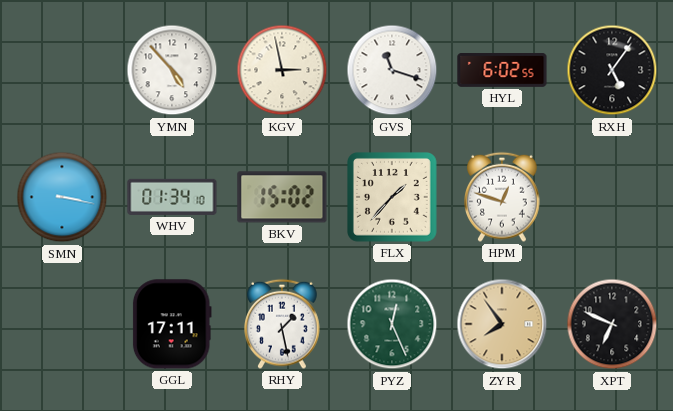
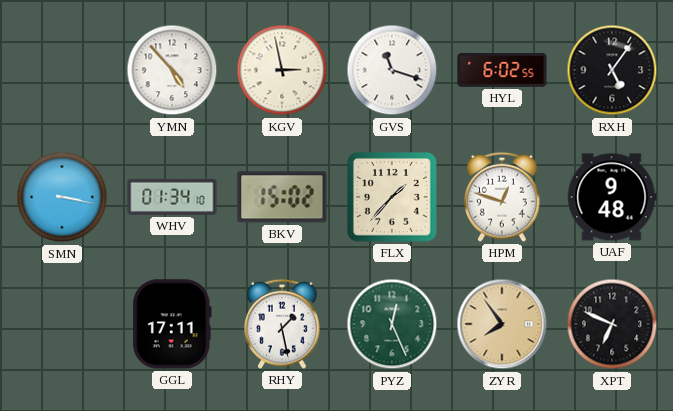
UAF: none -> 9:48 (612, 197)
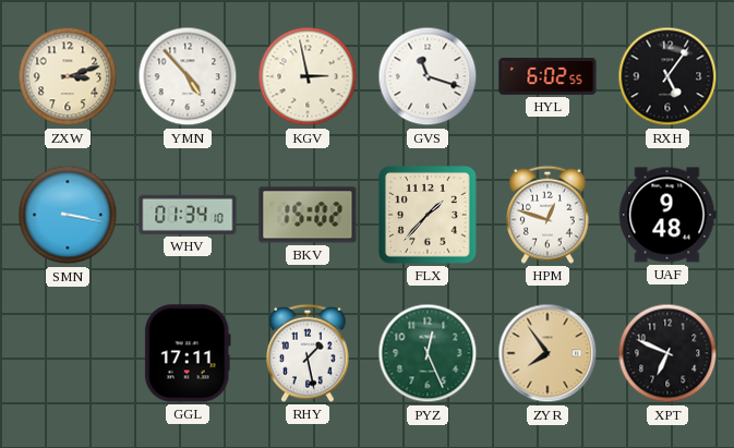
ZXW: none -> 3:12 (68, 76)
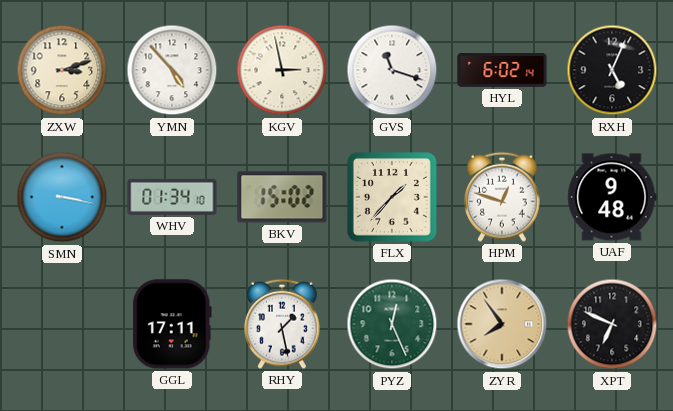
HYL: 6:02:55 -> 6:02:14 (502, 71)
RXH: 5:06 -> 5:04 (612, 70)
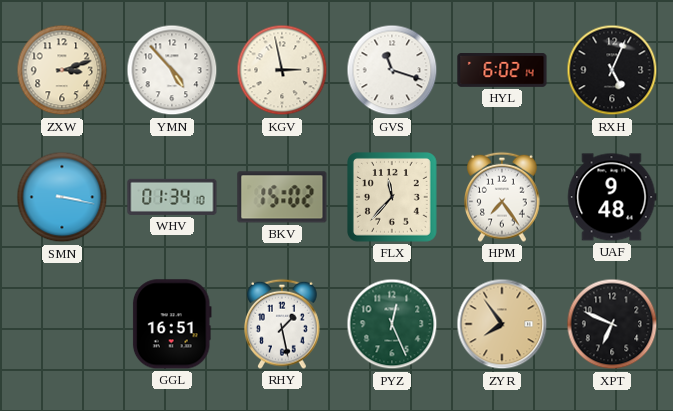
FLX: 1:37 -> 11:37 (393, 198)
HPM: 12:48 -> 7:24 (502, 197)
GGL: 17:11 -> 16:51 (172, 324)
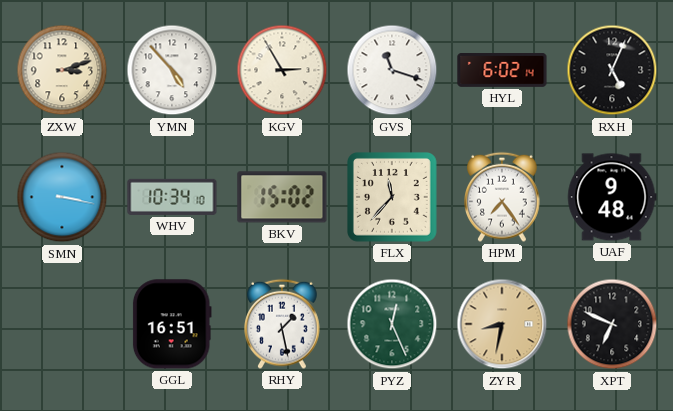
KGV: 2:58 -> 2:55 (282, 70)
WHV: 01:34 -> 10:34 (172, 197)
ZYR: 7:54 -> 8:32 (502, 324)
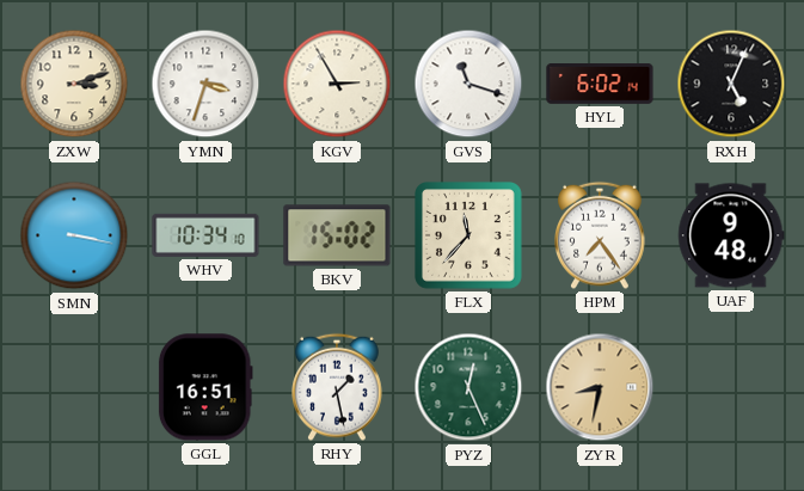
YMN: 4:53 -> 3:33 (205, 84)
XPT: 6:49 -> none (612, 324)
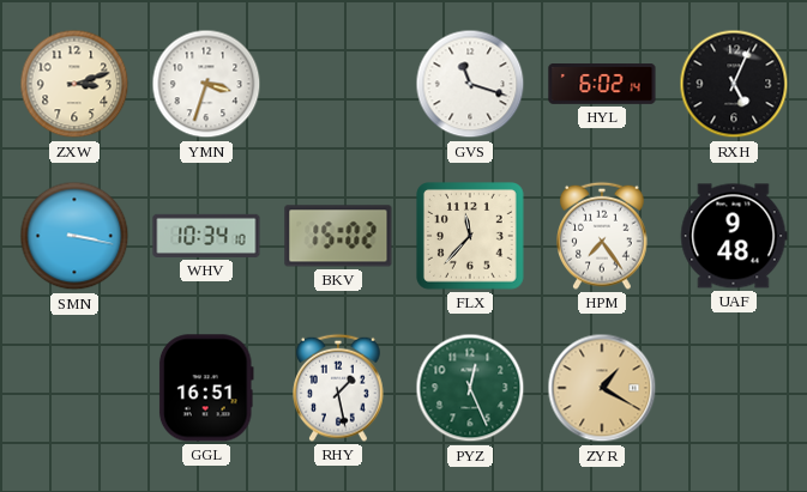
KGV: 2:55 -> none (337, 84)
ZYR: 8:32 -> 1:20 (602, 388)
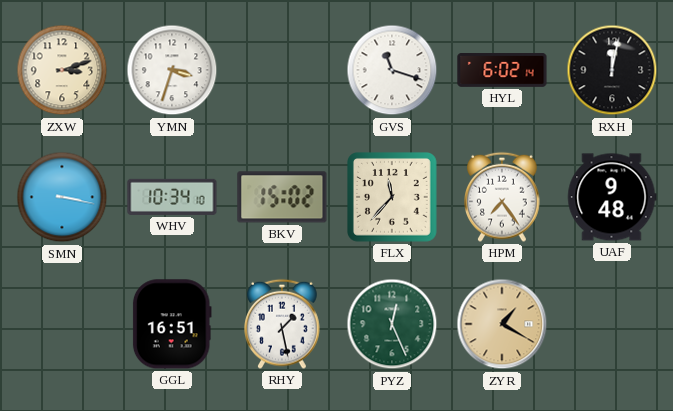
RXH: 5:04 -> 12:02 (612, 70)
